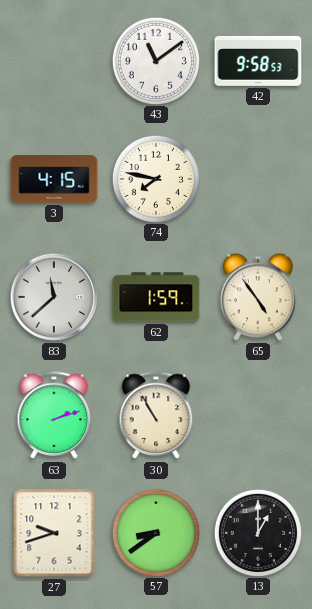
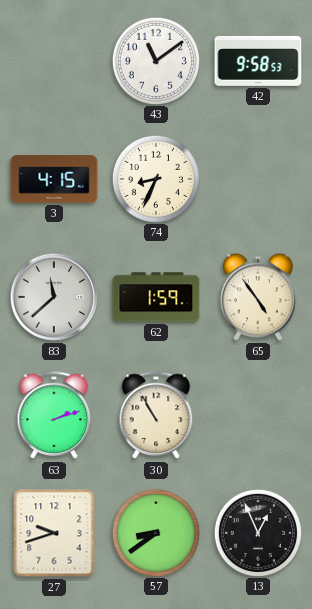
74: 7:47 -> 8:34 (155, 178)
13: 1:00 -> 12:56 (257, 532)
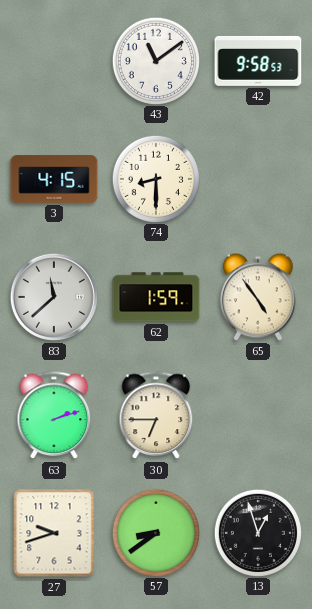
74: 8:34 -> 8:30 (155, 178)
30: 10:55 -> 6:45 (156, 416)
13: 12:56 -> 12:57 (257, 532)
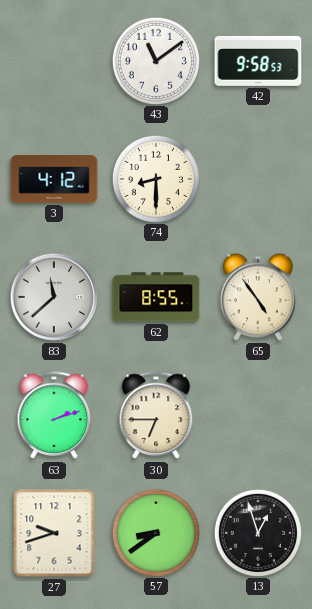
3: 4:15 -> 4:12 (54, 179)
62: 1:59 -> 8:55 (156, 297)
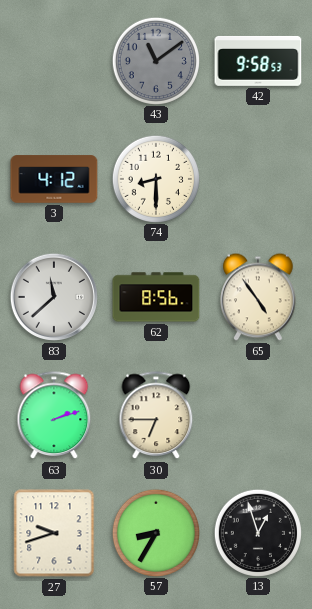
43 dial: white -> grey (155, 60)
62: 8:55 -> 8:56 (156, 297)
57: 8:39 -> 8:35 (155, 532)
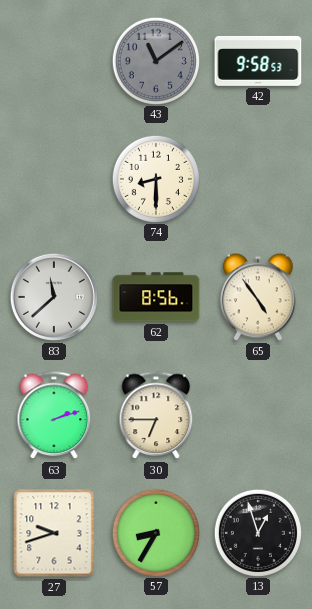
3: 4:12 -> none (54, 179)
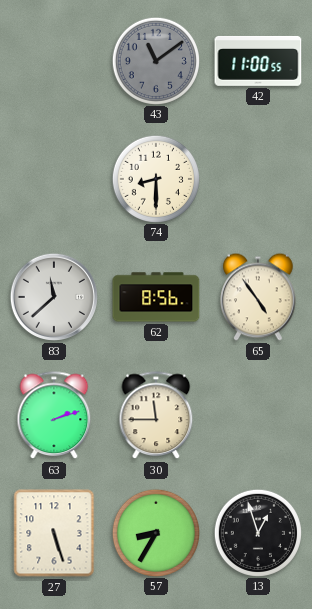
42: 9:58 -> 11:00 (258, 61)
30: 6:45 -> 11:45 (156, 416)
27: 9:42 -> 5:27 (54, 533)
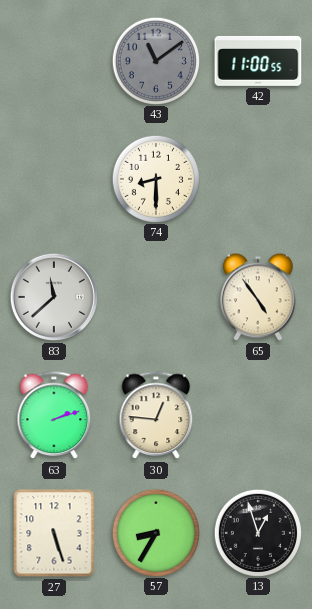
62: 8:56 -> none (156, 297)
30: 11:45 -> 12:46 (156, 416)
